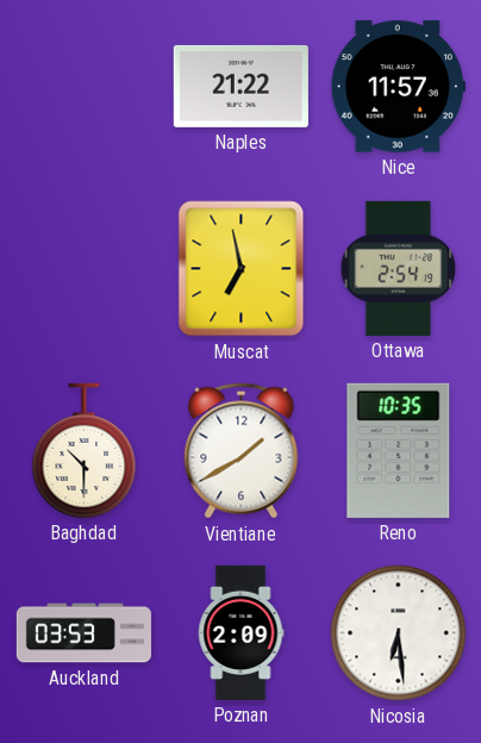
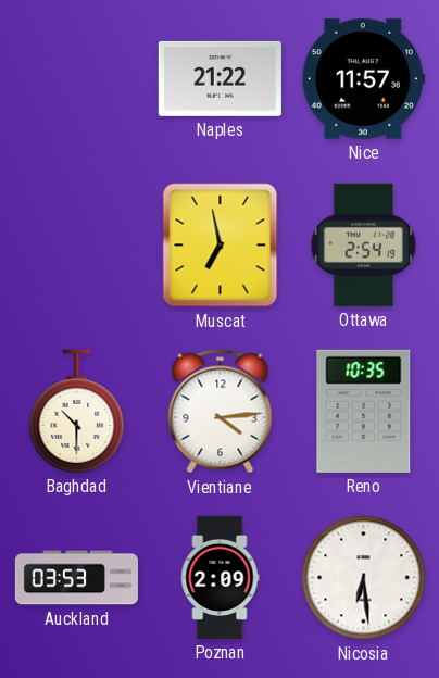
Vientiane: 1:40 -> 4:14 (221, 412)
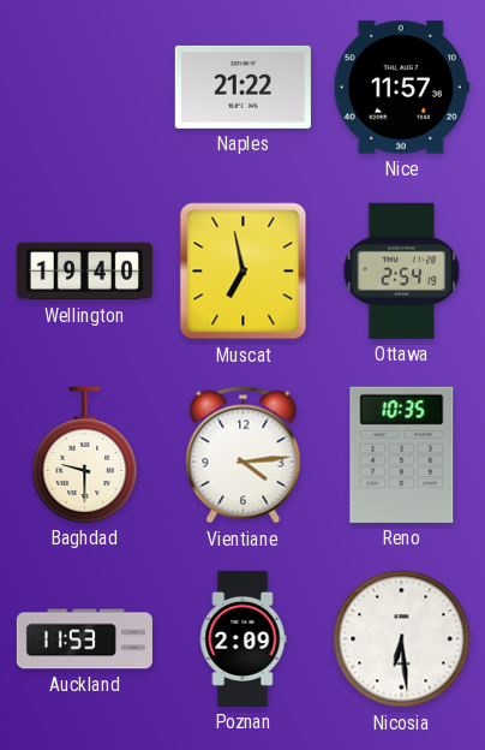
Wellington: none -> 19:40 (84, 272)
Baghdad: 10:30 -> 9:30 (85, 454)
Auckland: 03:53 -> 11:53 (84, 639)
